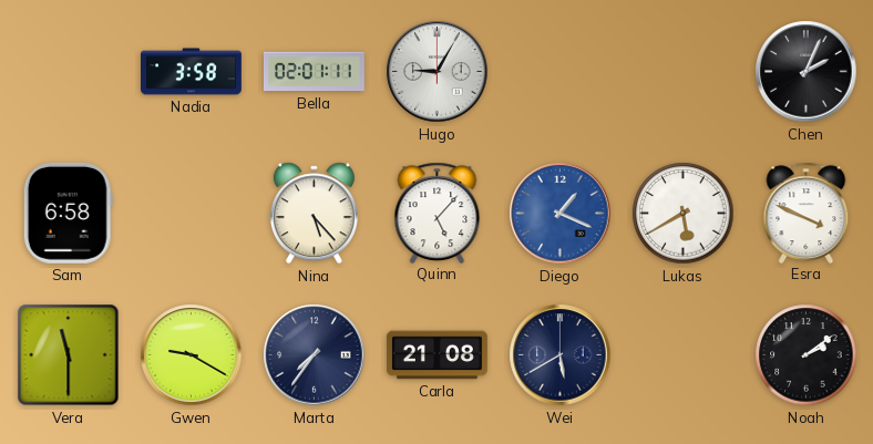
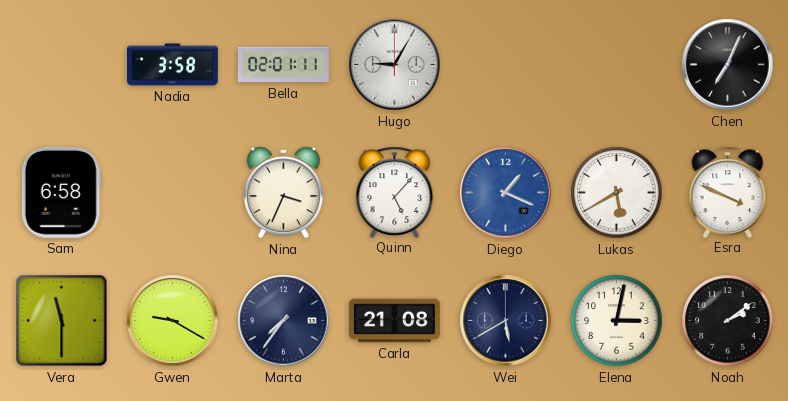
Chen: 2:04 -> 7:04 (728, 65)
Nina: 5:23 -> 3:34 (283, 193)
Elena: none -> 3:02 (617, 321)
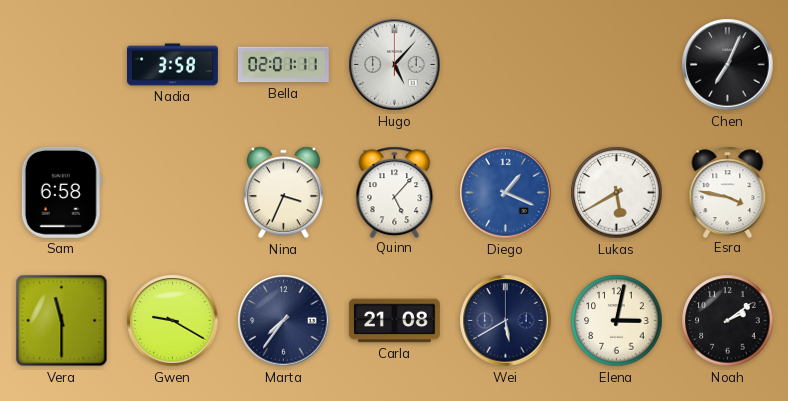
Hugo: 9:05 -> 5:07 (395, 65)
Esra: 3:49 -> 3:47 (728, 192)
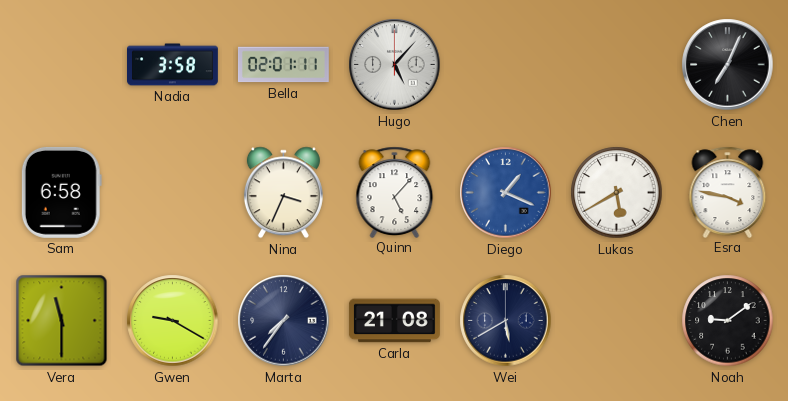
Elena: 3:02 -> none (617, 321)
Noah: 2:09 -> 9:09 (728, 321)
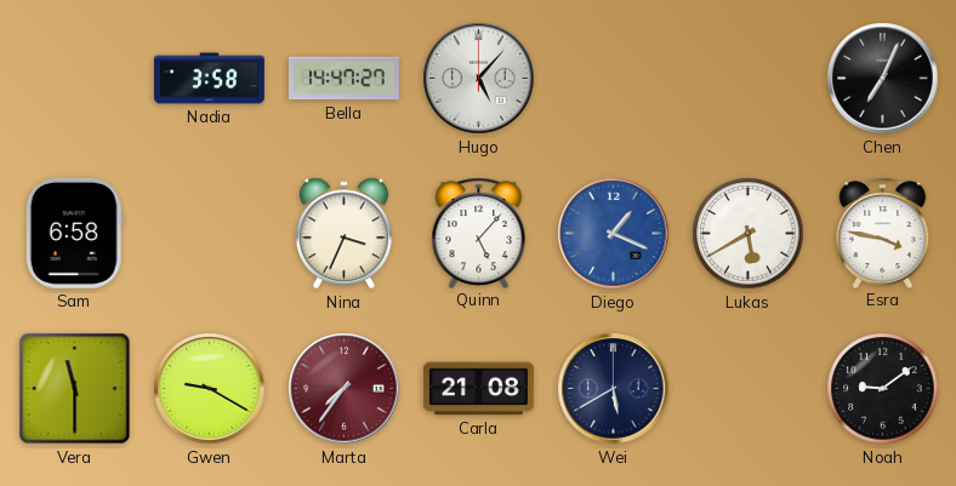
Bella: 02:01 -> 14:47 (343, 79)
Marta dial: navy -> burgundy (345, 389)
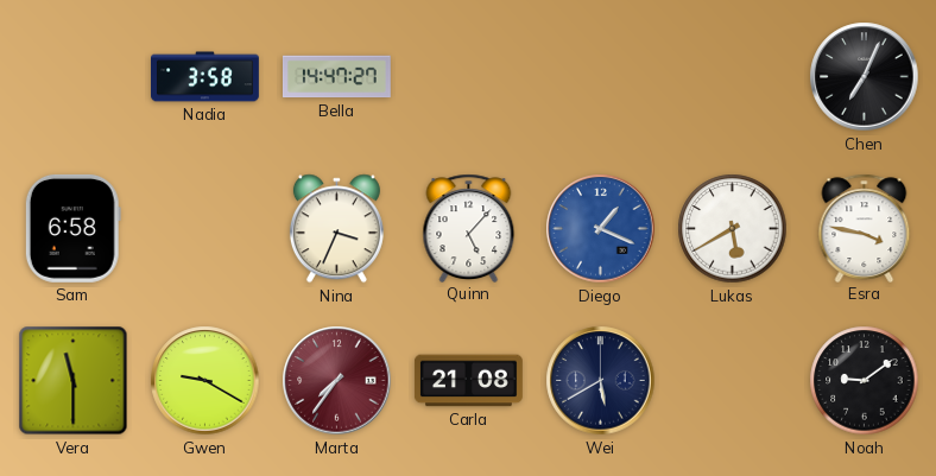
Hugo: 5:07 -> none (479, 79)
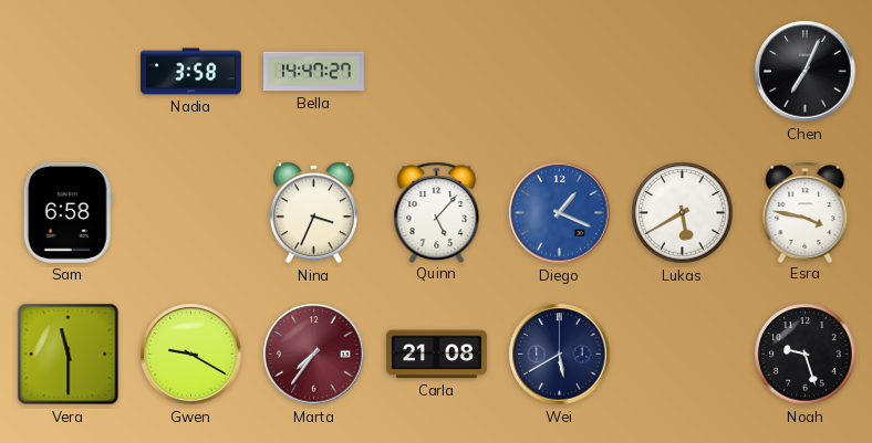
Noah: 9:09 -> 9:27 (806, 355)
